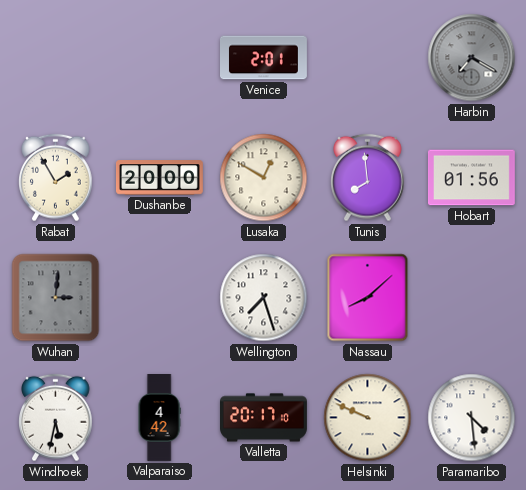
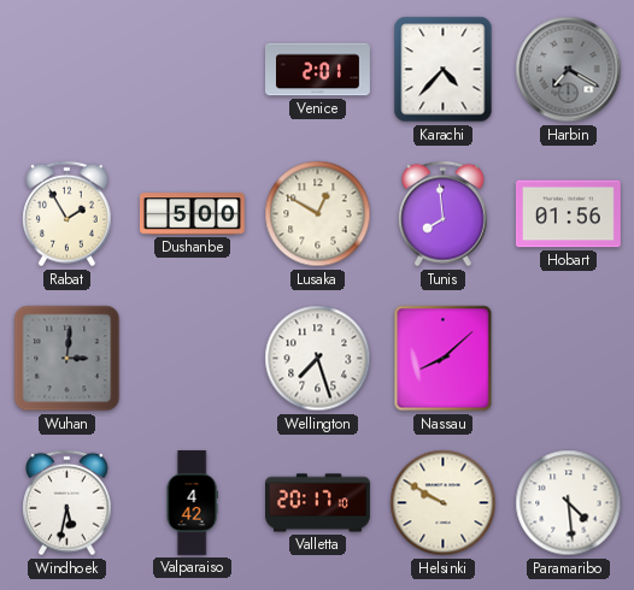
Karachi: none -> 4:37 (444, 70)
Dushanbe: 20:00 -> 5:00 (192, 214)
Helsinki: 9:49 -> 9:50 (444, 503)
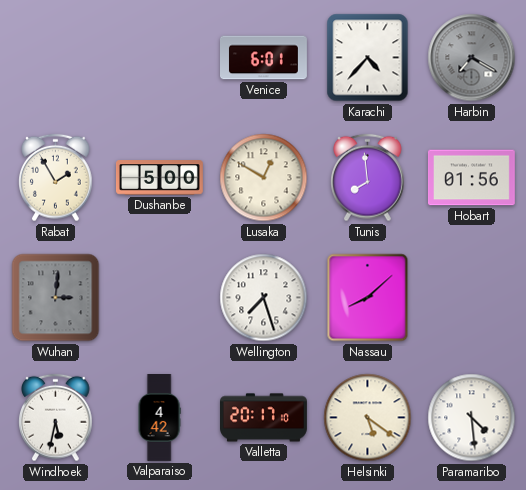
Venice: 2:01 -> 6:01 (264, 58)
Helsinki: 9:50 -> 5:21 (368, 418)
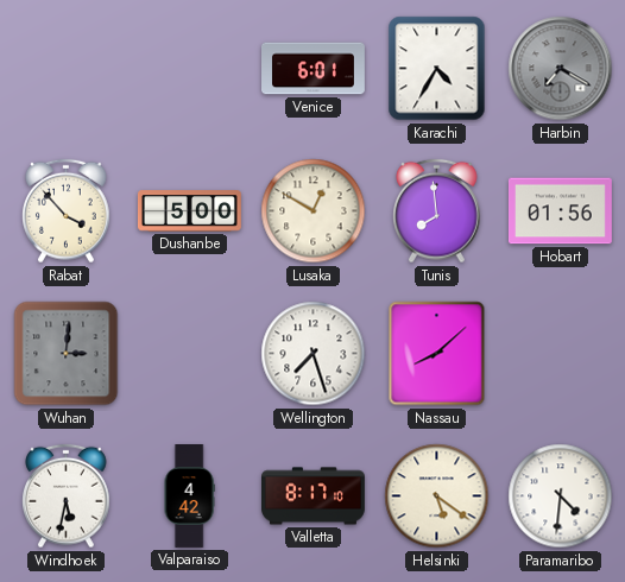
Karachi: 4:37 -> 4:35 (437, 69)
Rabat: 1:55 -> 3:53 (67, 211)
Valletta: 20:17 -> 8:17 (314, 496)
Paramaribo: 4:29 -> 4:31 (561, 496)
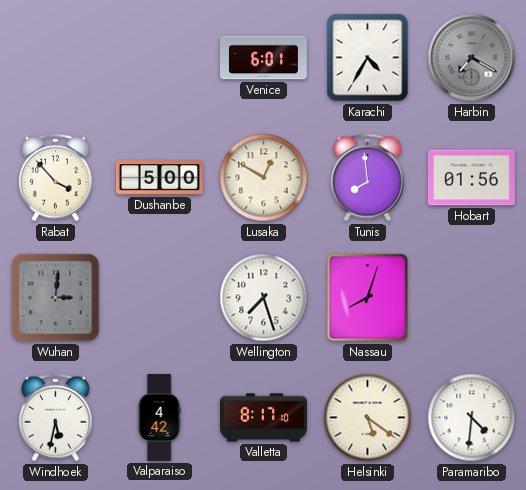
Nassau: 8:08 -> 8:03 (368, 298)
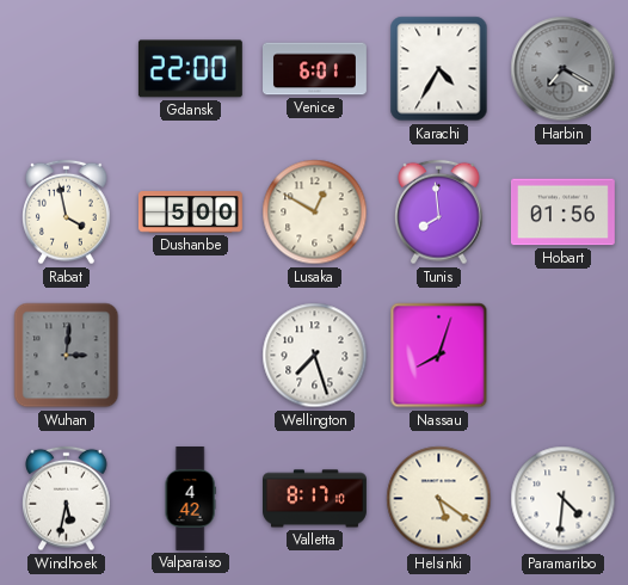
Gdansk: none -> 22:00 (190, 69)
Rabat: 3:53 -> 3:58 (67, 213)
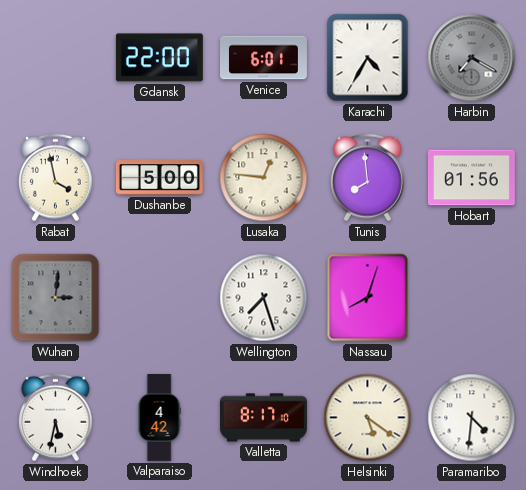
Lusaka: 12:50 -> 12:46 (264, 178)
